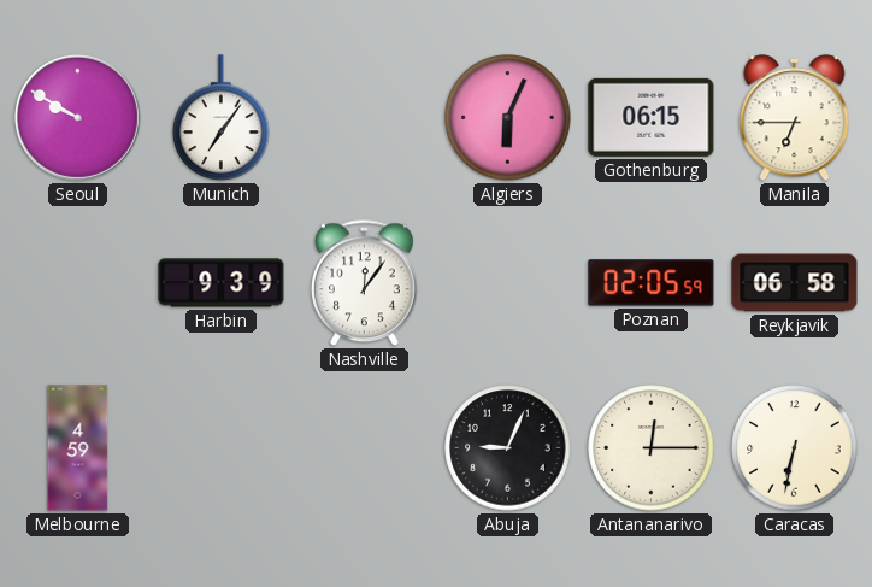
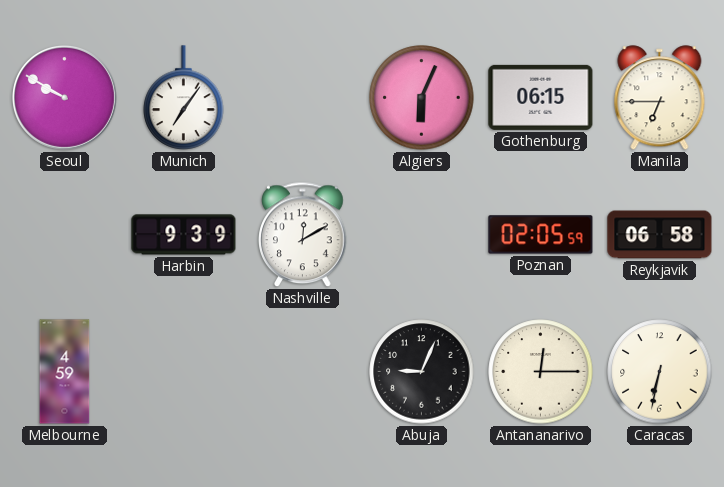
Nashville: 12:06 -> 12:10 (303, 235)
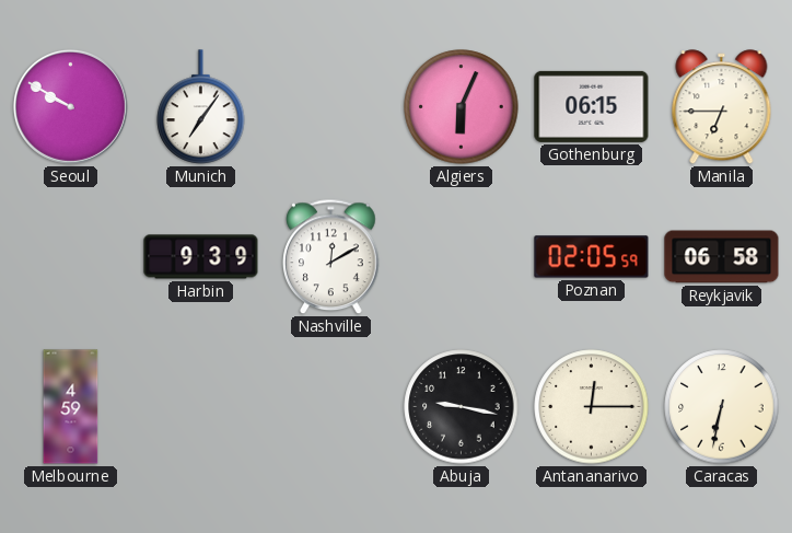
Abuja: 9:04 -> 9:17 (462, 407)
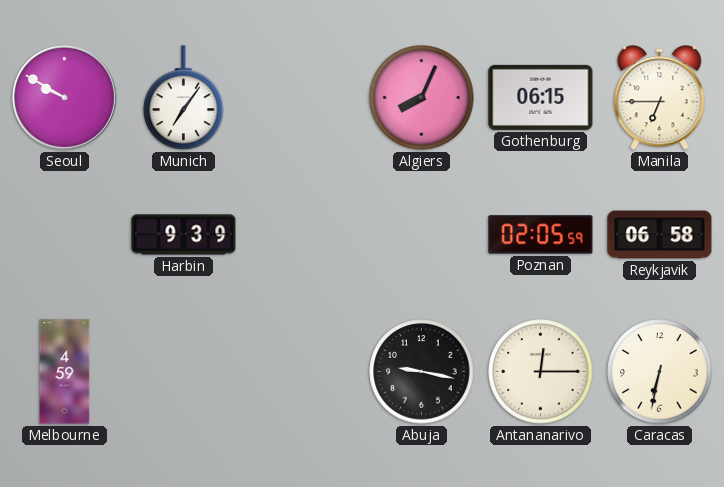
Algiers: 6:04 -> 8:04 (422, 98)
Nashville: 12:10 -> none (331, 257)
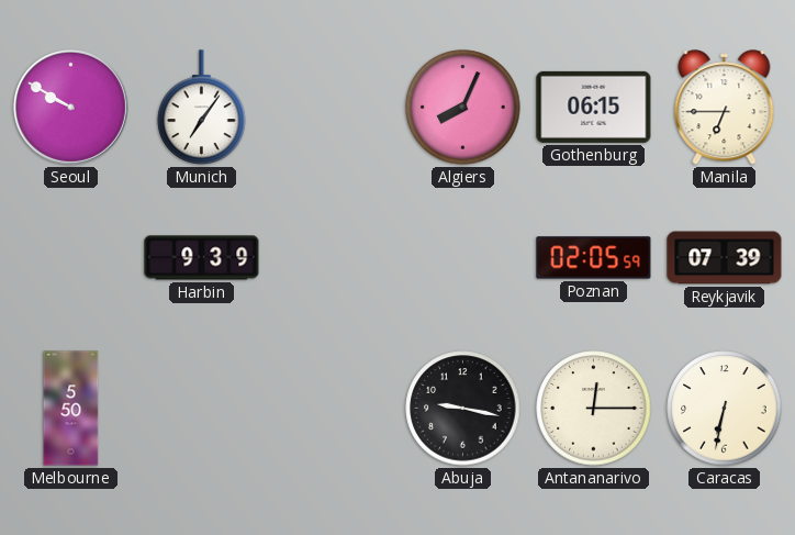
Reykjavik: 06:58 -> 07:39 (725, 258)
Melbourne: 4:59 -> 5:50 (71, 409)
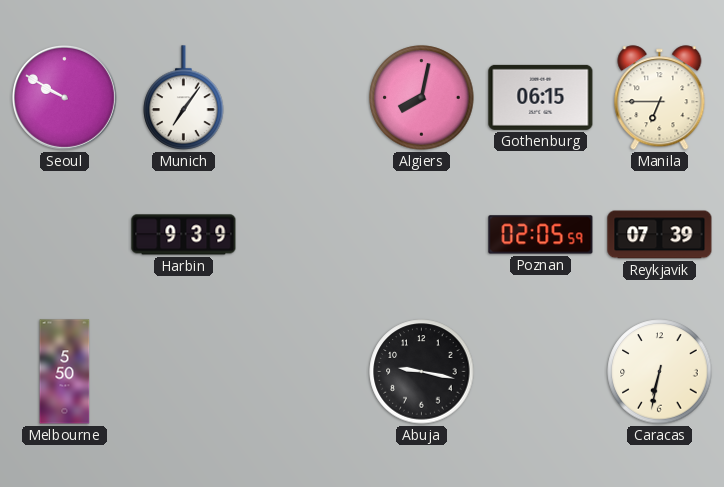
Algiers: 8:04 -> 8:02 (422, 98)
Antananarivo: 12:15 -> none (594, 409)
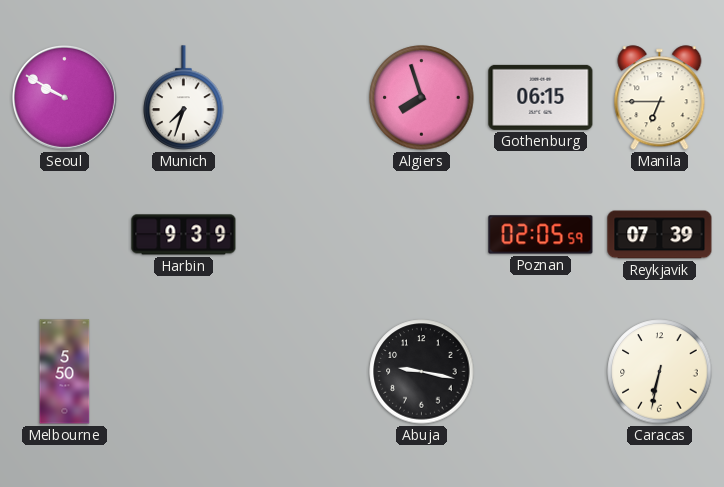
Munich: 7:06 -> 7:33 (184, 98)
Algiers: 8:02 -> 7:57 (422, 98)
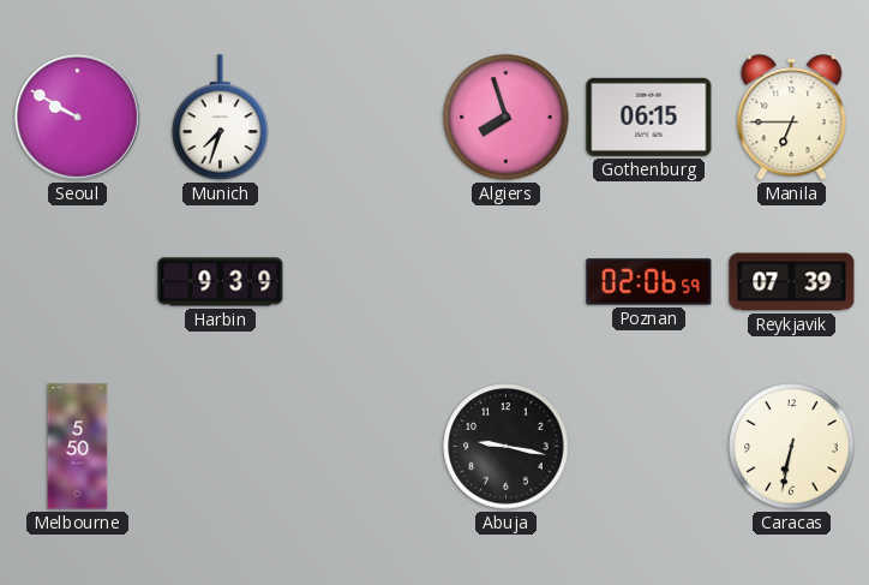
Poznan: 02:05 -> 02:06 (649, 282)
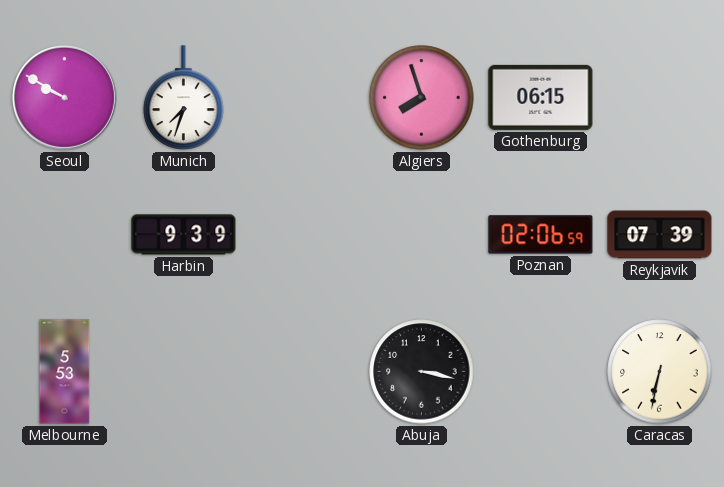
Manila: 6:45 -> none (792, 118)
Melbourne: 5:50 -> 5:53 (65, 372)
Abuja: 9:17 -> 3:17 (422, 372)
